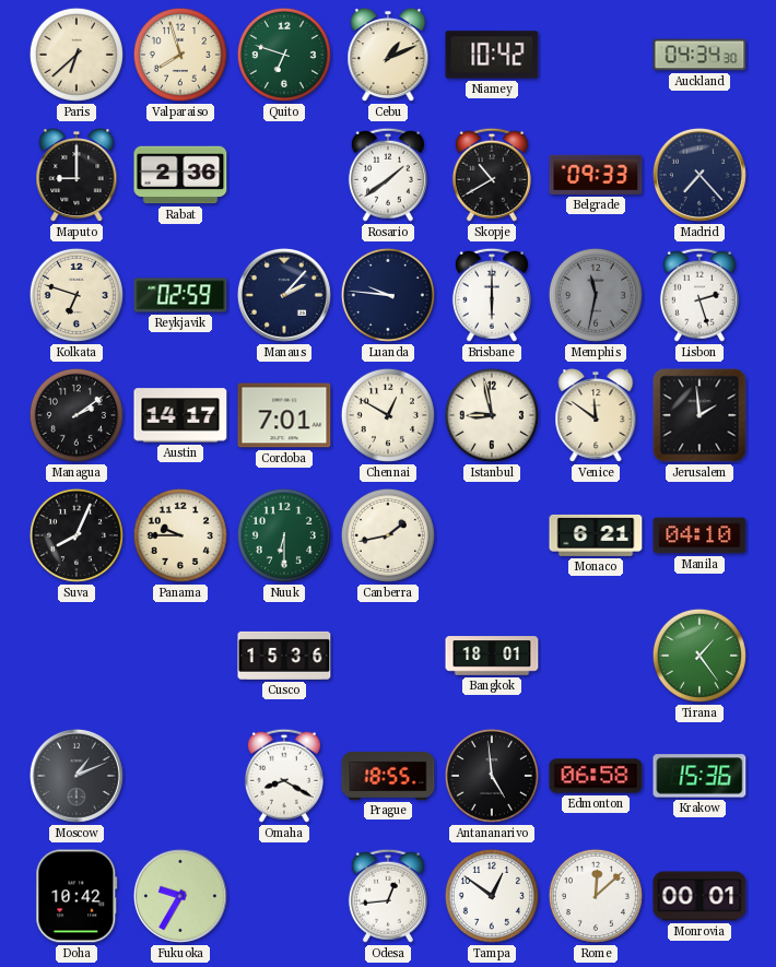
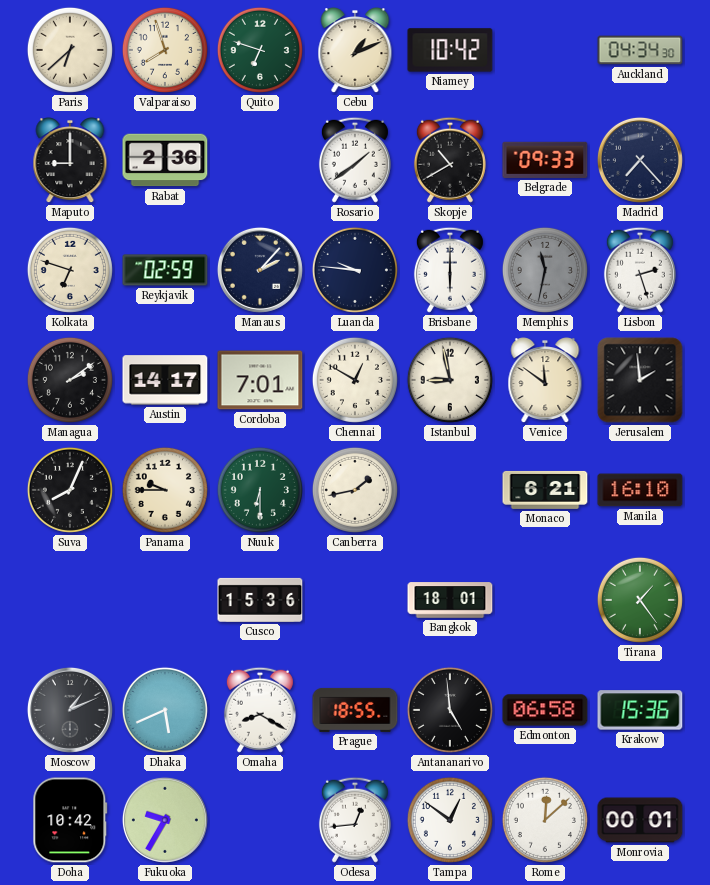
Manila: 04:10 -> 16:10 (640, 490)
Dhaka: none -> 5:41 (165, 710)
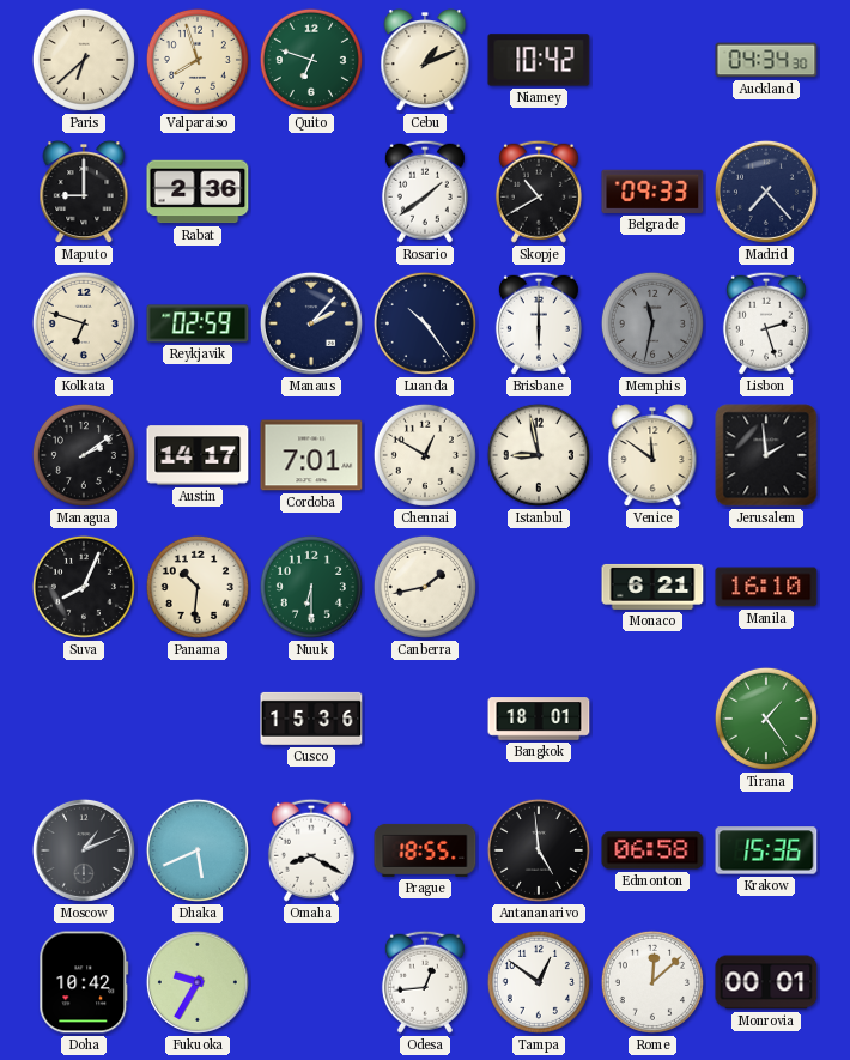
Luanda: 9:46 -> 10:24 (425, 323)
Panama: 9:45 -> 10:31 (198, 587)
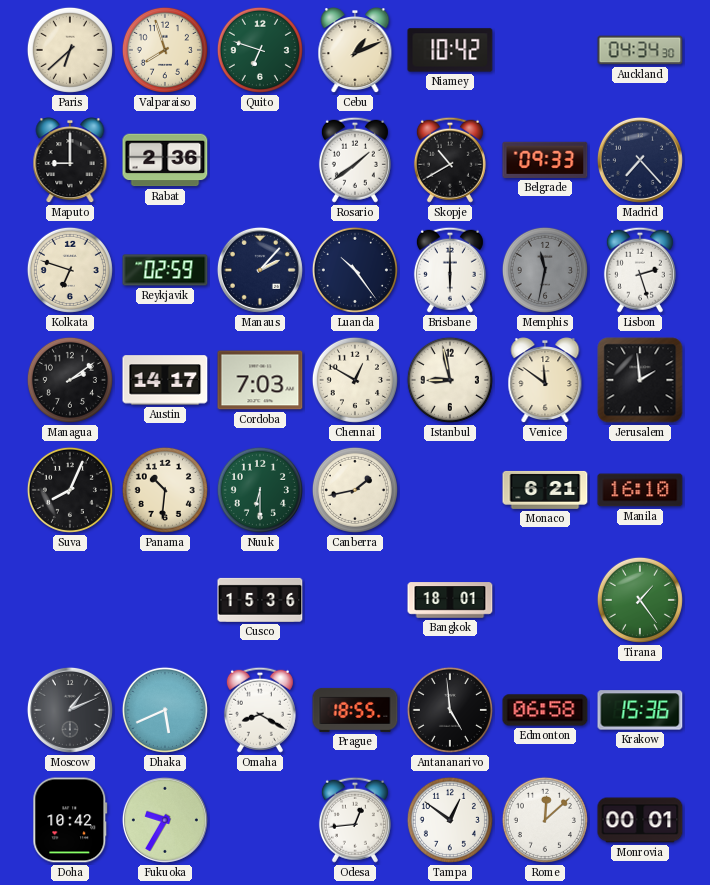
Cordoba: 7:01 -> 7:03 (260, 380)
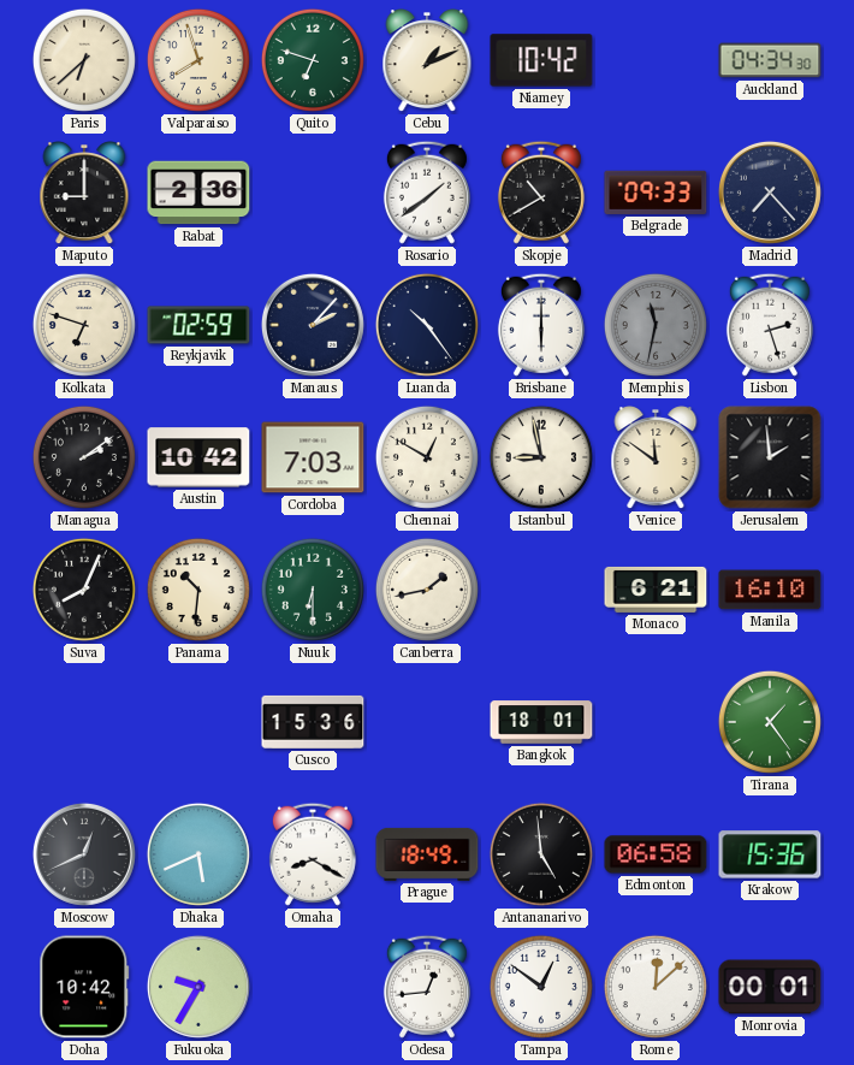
Austin: 14:17 -> 10:42 (198, 457)
Moscow: 1:11 -> 12:41 (84, 854)
Prague: 18:55 -> 18:49 (427, 854)
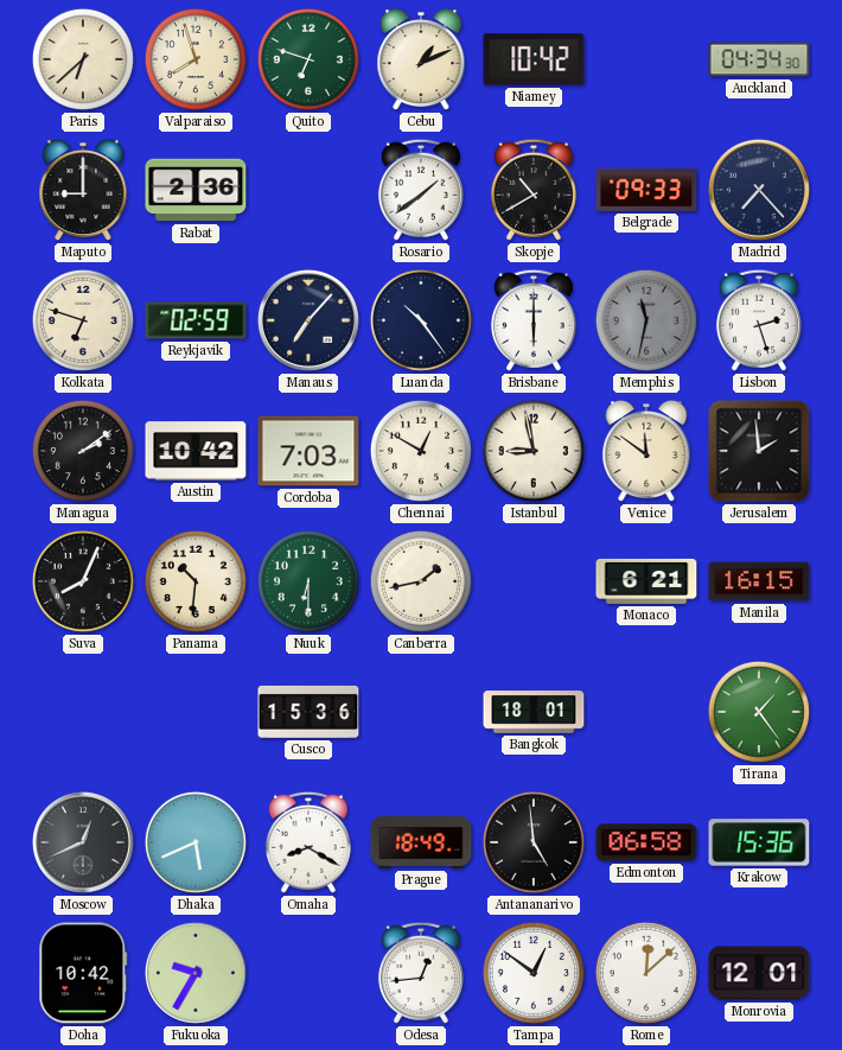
Manaus: 2:07 -> 7:07 (308, 320)
Manila: 16:10 -> 16:15 (759, 581)
Monrovia: 00:01 -> 12:01 (759, 973)
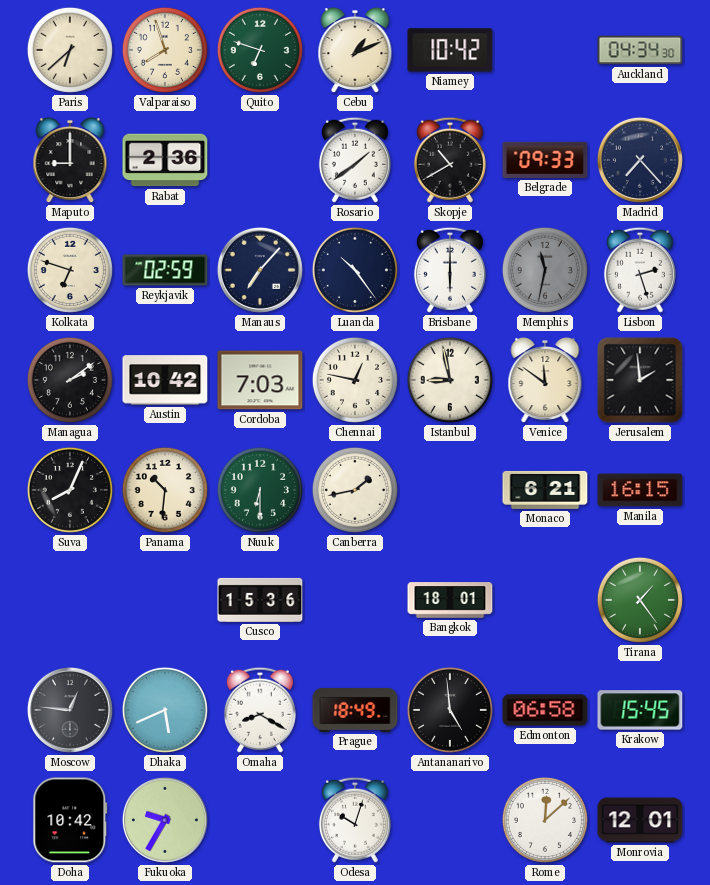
Chennai: 12:50 -> 12:47 (355, 380)
Moscow: 12:41 -> 12:46 (70, 710)
Krakow: 15:36 -> 15:45 (640, 710)
Odesa: 12:44 -> 10:03 (355, 820)
Tampa: 12:51 -> none (534, 973)
